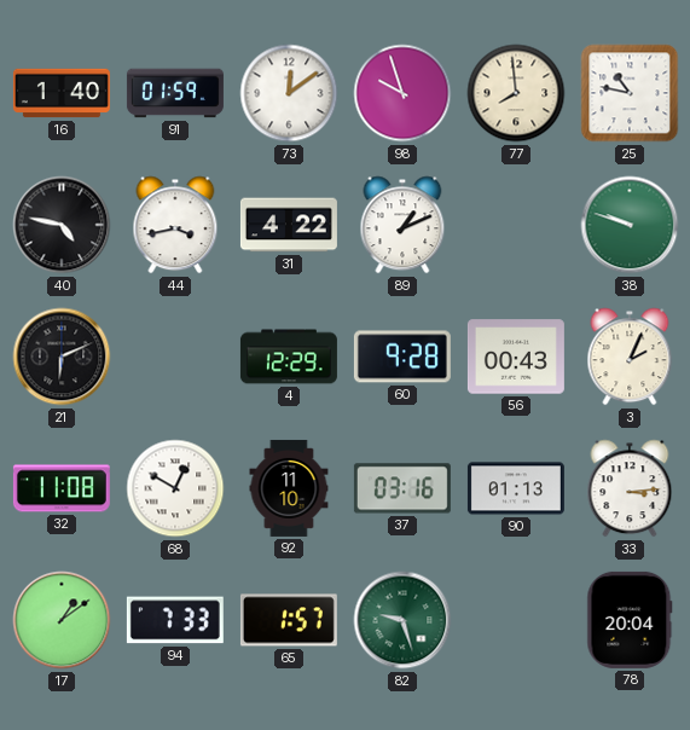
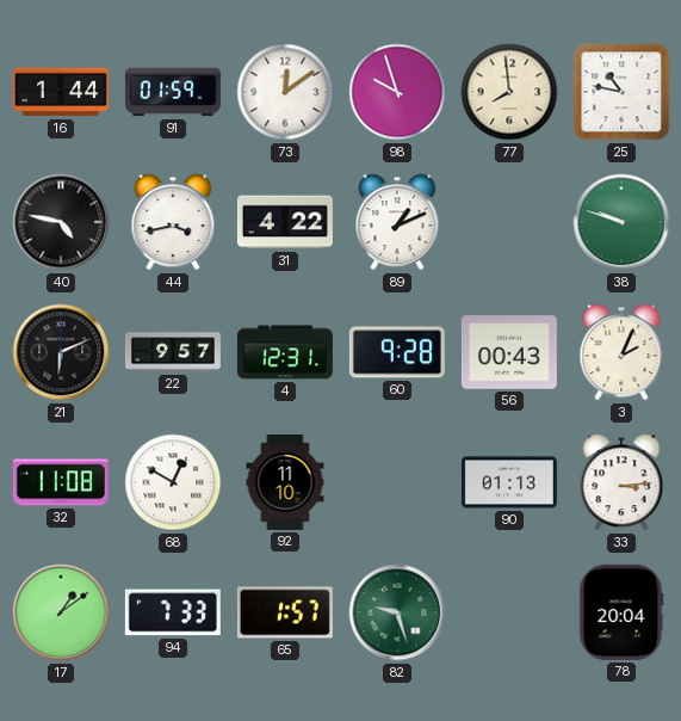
16: 1:40 -> 1:44 (61, 92)
22: none -> 9:57 (173, 352)
4: 12:29 -> 12:31 (285, 352)
37: 03:16 -> none (402, 488)
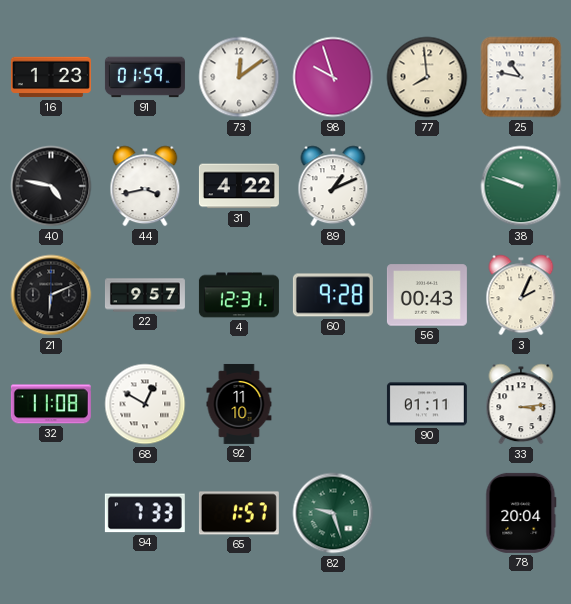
16: 1:44 -> 1:23 (51, 77)
90: 01:13 -> 01:11 (427, 404)
17: 1:09 -> none (61, 612)
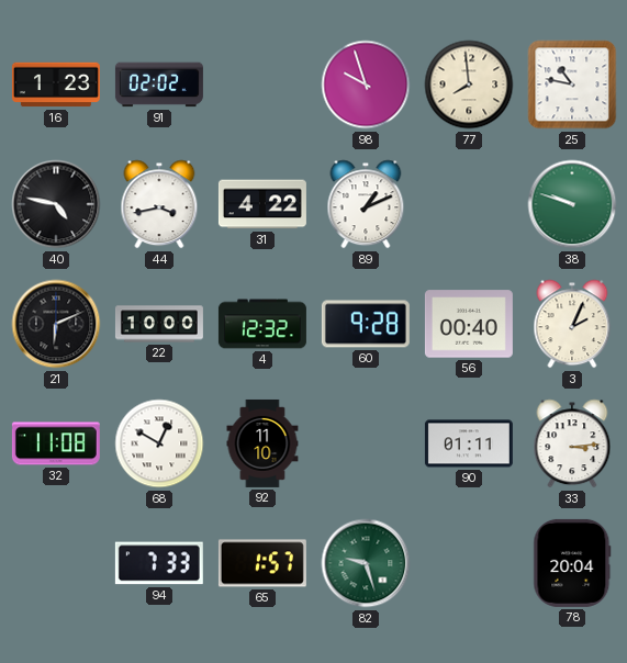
91: 01:59 -> 02:02 (159, 85)
73: 12:09 -> none (239, 77)
22: 9:57 -> 10:00 (159, 324)
4: 12:31 -> 12:32 (262, 324)
56: 00:43 -> 00:40 (469, 324)
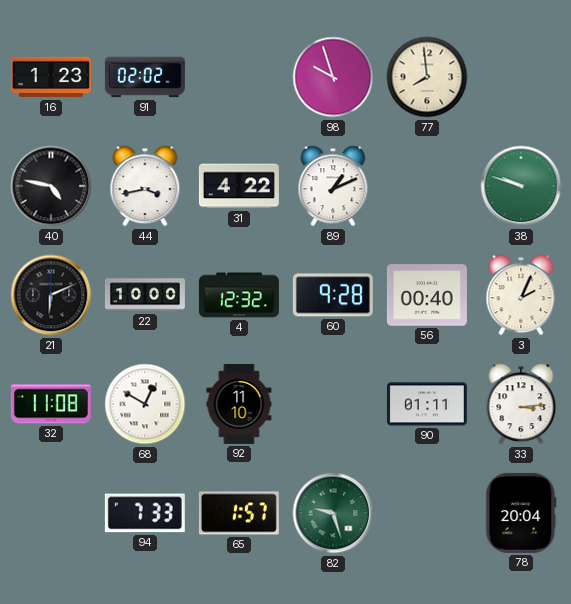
25: 10:47 -> none (572, 85)
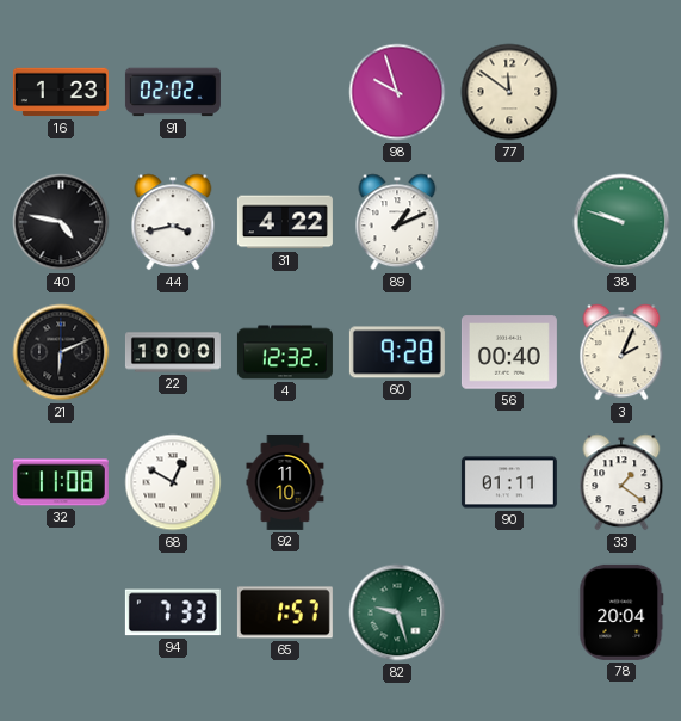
77: 7:59 -> 11:51 (509, 92)
33: 3:14 -> 1:21 (621, 482)
